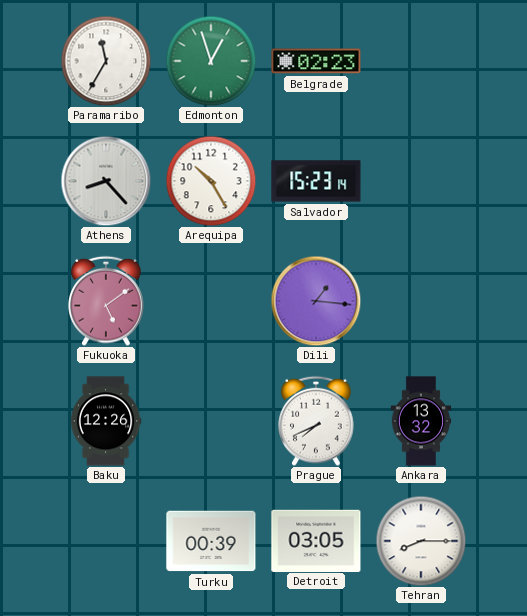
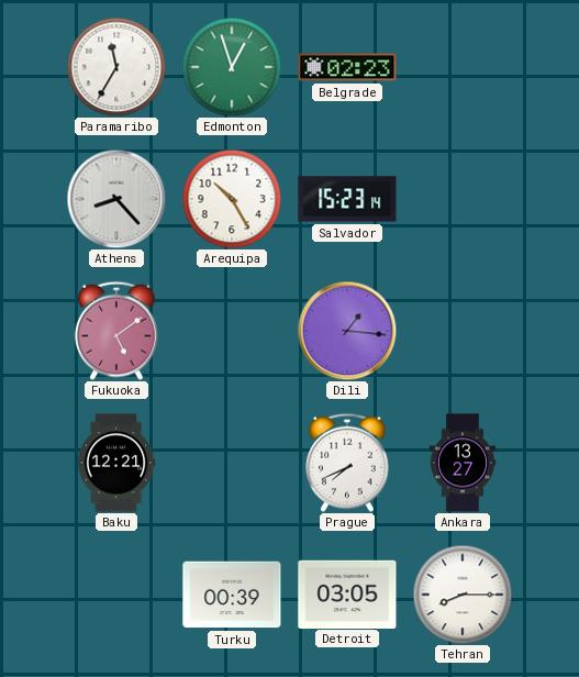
Baku: 12:26 -> 12:21 (116, 463)
Ankara: 13:32 -> 13:27 (463, 463)
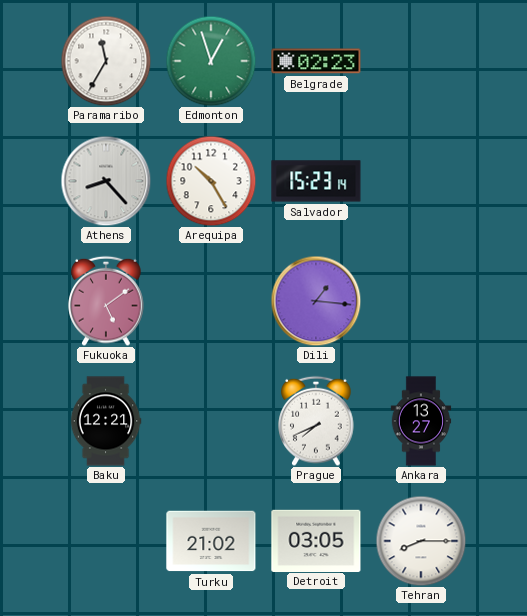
Turku: 00:39 -> 21:02 (211, 541)
